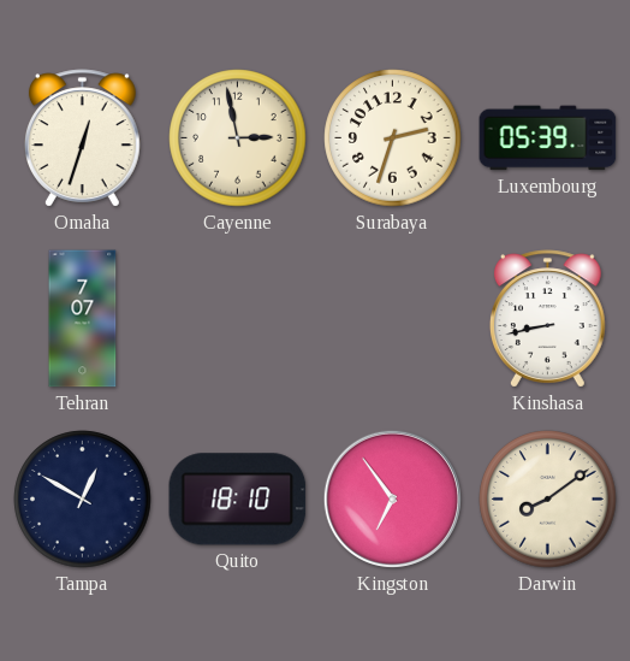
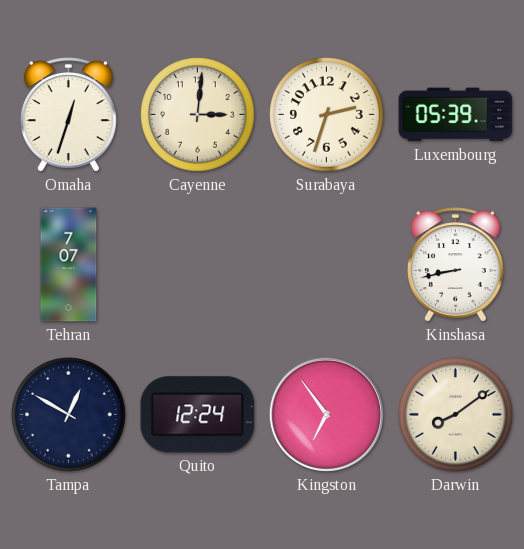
Cayenne: 2:58 -> 3:01 (198, 115)
Quito: 18:10 -> 12:24 (198, 415)
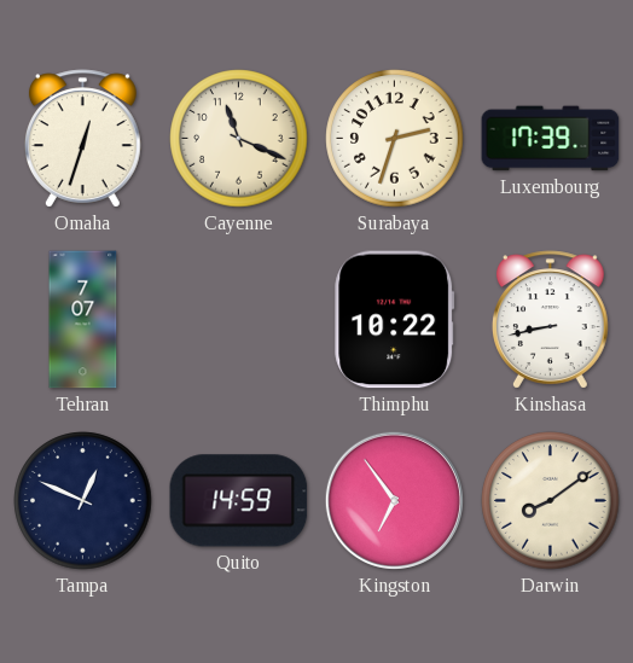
Cayenne: 3:01 -> 11:19 (239, 139)
Luxembourg: 05:39 -> 17:39 (551, 139)
Thimphu: none -> 10:22 (395, 320)
Tampa: 12:50 -> 12:49 (83, 501)
Quito: 12:24 -> 14:59 (239, 501)
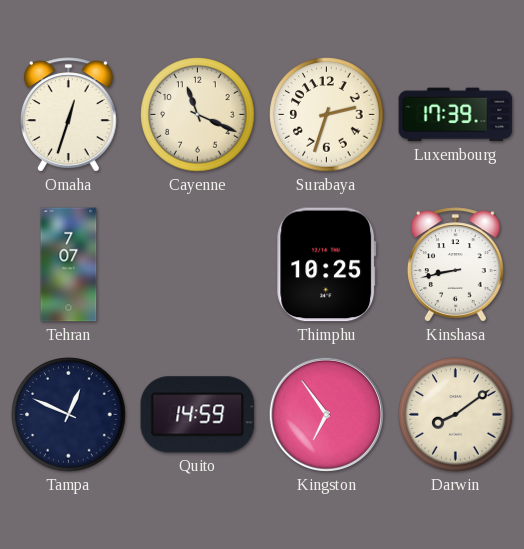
Thimphu: 10:22 -> 10:25 (327, 265)
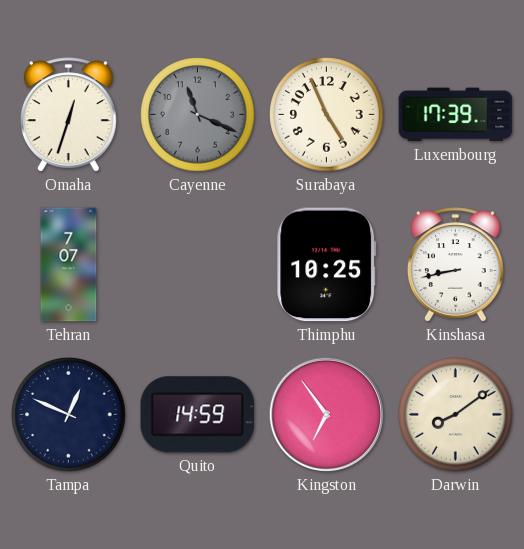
Cayenne dial: cream -> grey (198, 115)
Surabaya: 2:33 -> 4:56 (327, 115)
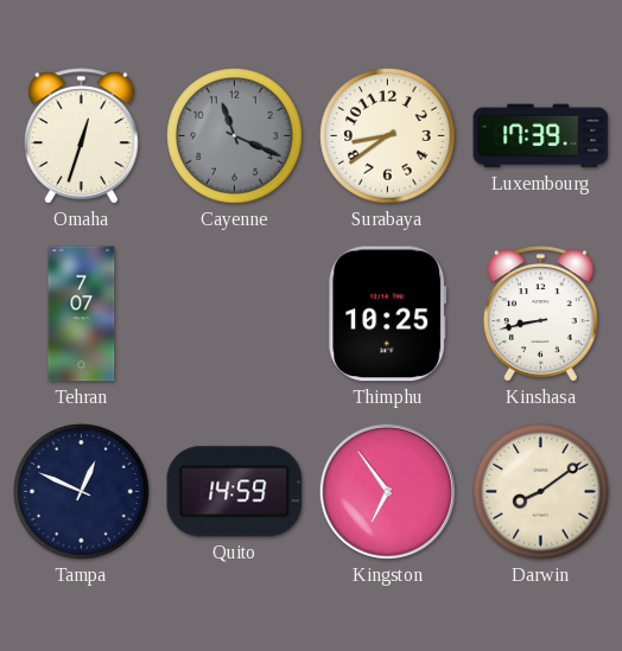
Surabaya: 4:56 -> 8:39 (388, 136)
